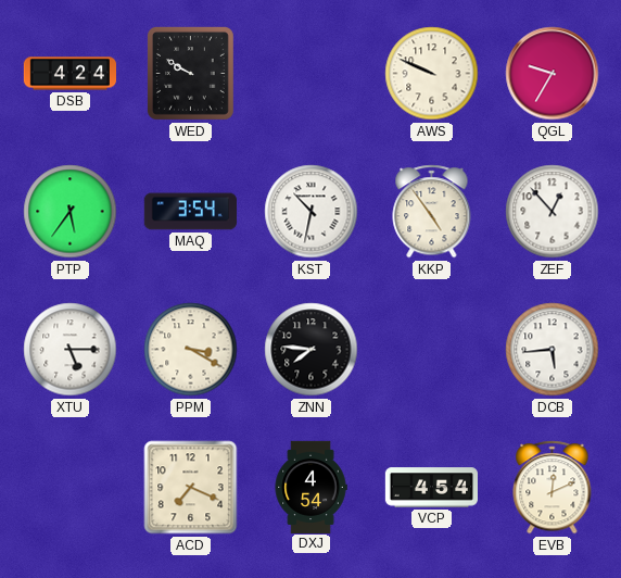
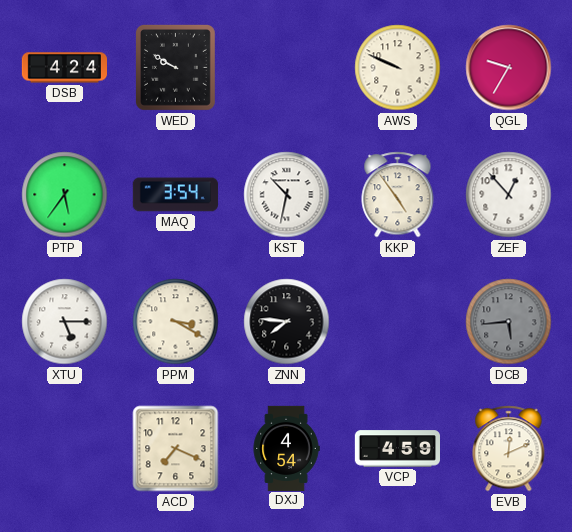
DCB dial: white -> grey (509, 322)
VCP: 4:54 -> 4:59 (397, 449)
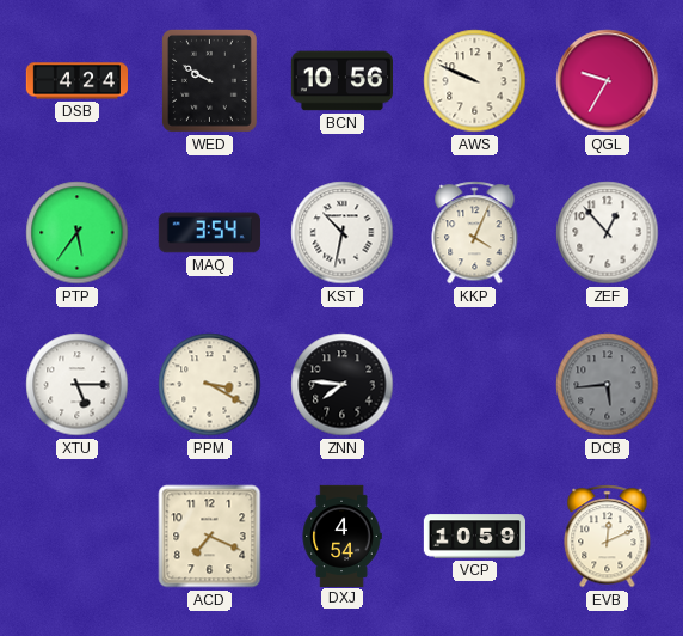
BCN: none -> 10:56 (341, 81)
KKP: 4:54 -> 4:04 (475, 233)
VCP: 4:59 -> 10:59 (474, 537)
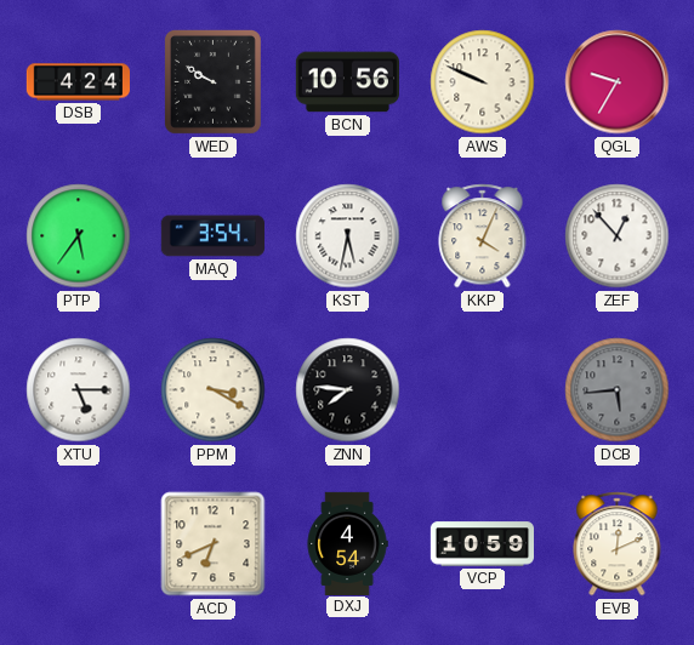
KST: 10:32 -> 5:32 (348, 236)
ACD: 7:19 -> 6:41 (214, 544)
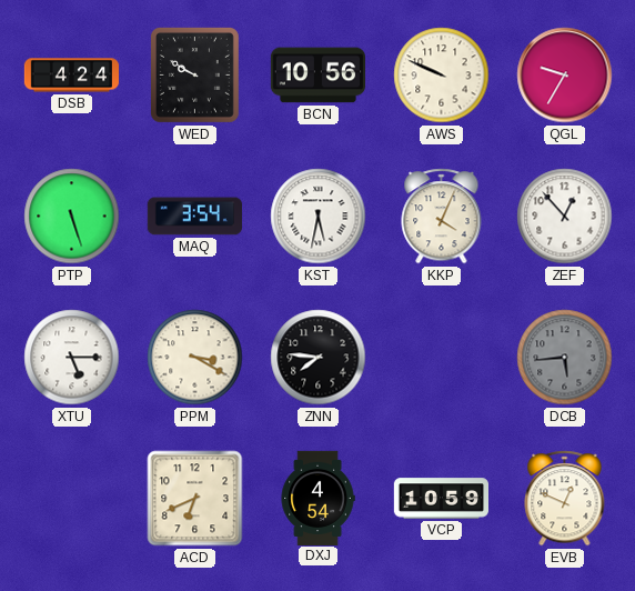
PTP: 5:36 -> 5:27 (72, 217)
EVB: 12:11 -> 12:49 (565, 499)
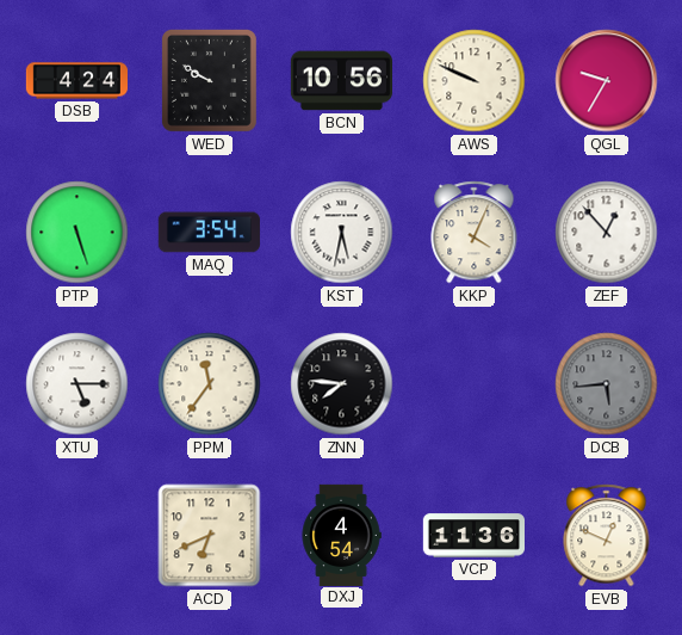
PPM: 3:20 -> 11:36 (210, 384)
VCP: 10:59 -> 11:36 (473, 536)
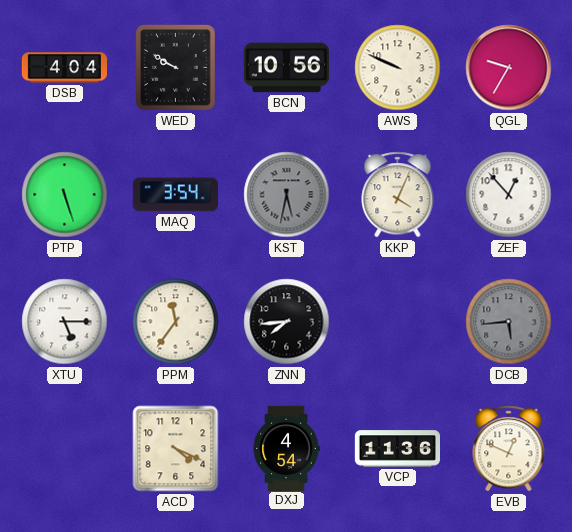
DSB: 4:24 -> 4:04 (64, 68)
KST dial: white -> grey (287, 195)
ZNN: 7:46 -> 7:44 (287, 322)
ACD: 6:41 -> 4:19 (176, 449)
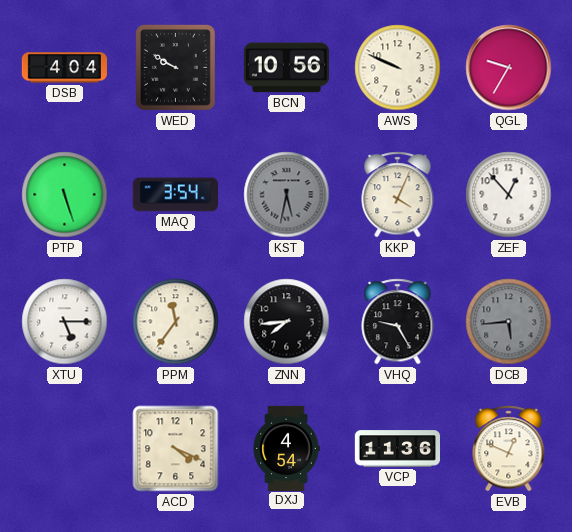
VHQ: none -> 9:25 (398, 322)
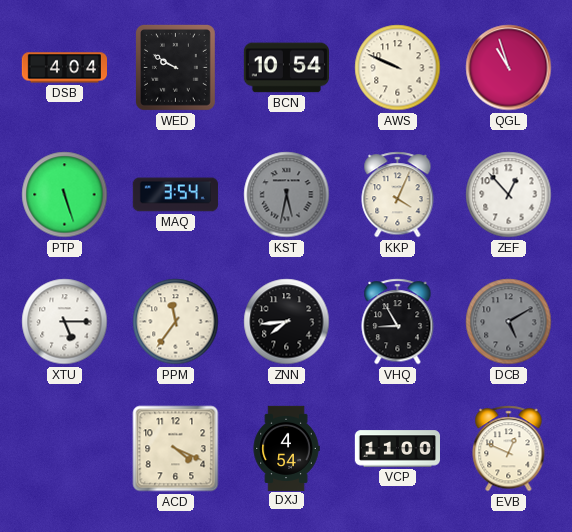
BCN: 10:56 -> 10:54 (286, 68)
QGL: 9:35 -> 10:57 (509, 68)
VHQ: 9:25 -> 8:55 (398, 322)
DCB: 5:44 -> 5:10 (509, 322)
VCP: 11:36 -> 11:00 (397, 449)
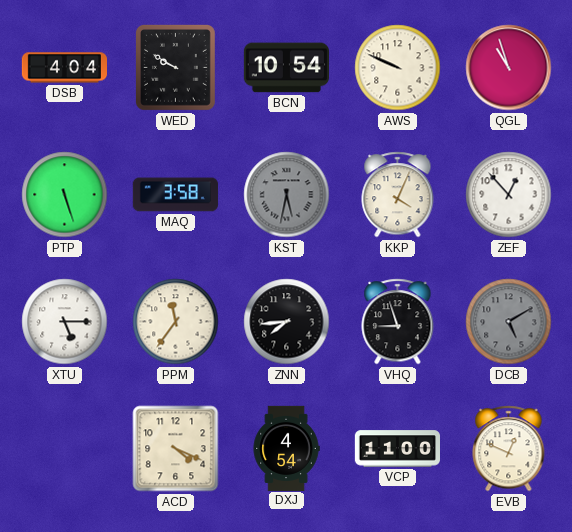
MAQ: 3:54 -> 3:58 (175, 195)
VHQ: 8:55 -> 8:57 (398, 322)
